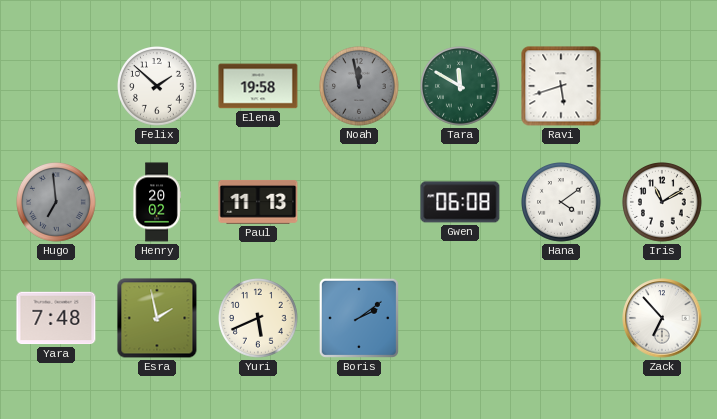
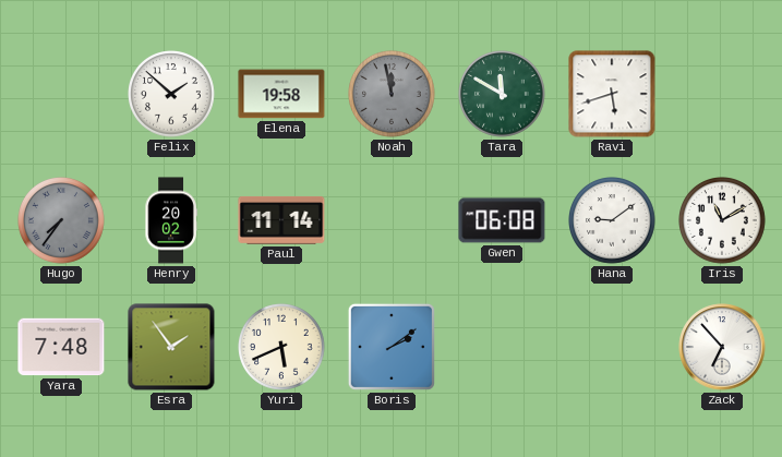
Hugo: 6:59 -> 7:36 (62, 221)
Paul: 11:13 -> 11:14 (281, 220)
Hana: 4:09 -> 9:09 (613, 221)
Esra: 1:58 -> 1:54 (171, 347)
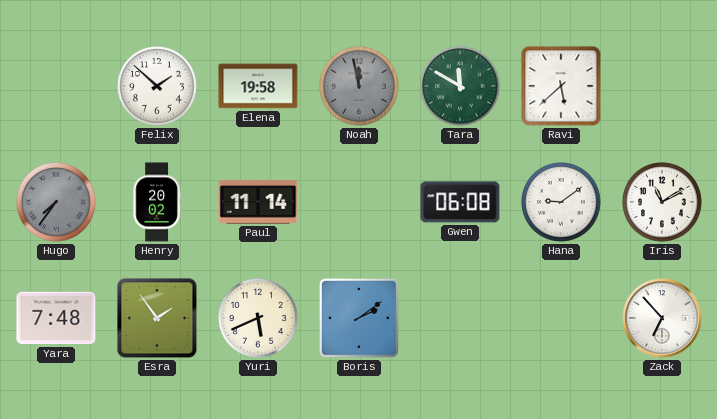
Ravi: 5:42 -> 5:38 (561, 86)
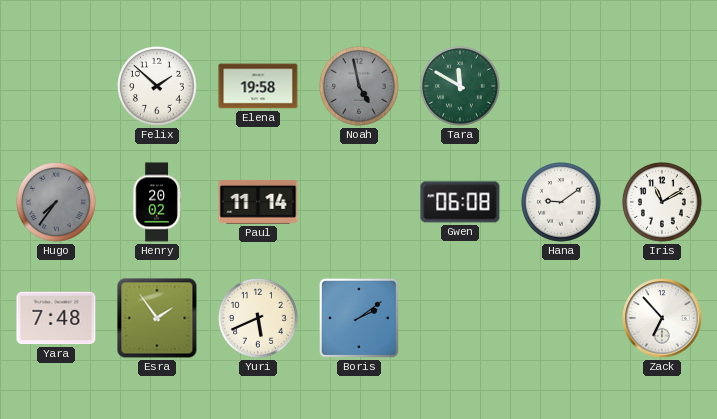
Noah: 11:58 -> 4:58 (360, 87)
Ravi: 5:38 -> none (561, 86)
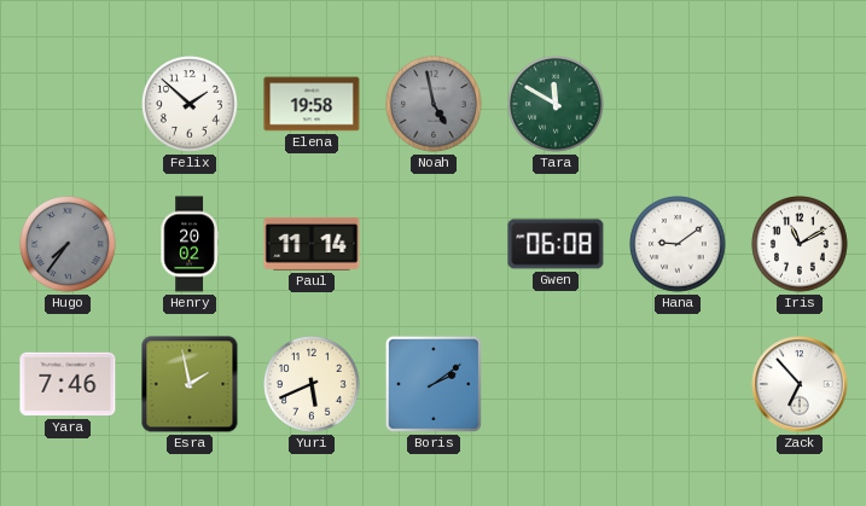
Yara: 7:48 -> 7:46 (68, 384)
Esra: 1:54 -> 1:58 (190, 384)
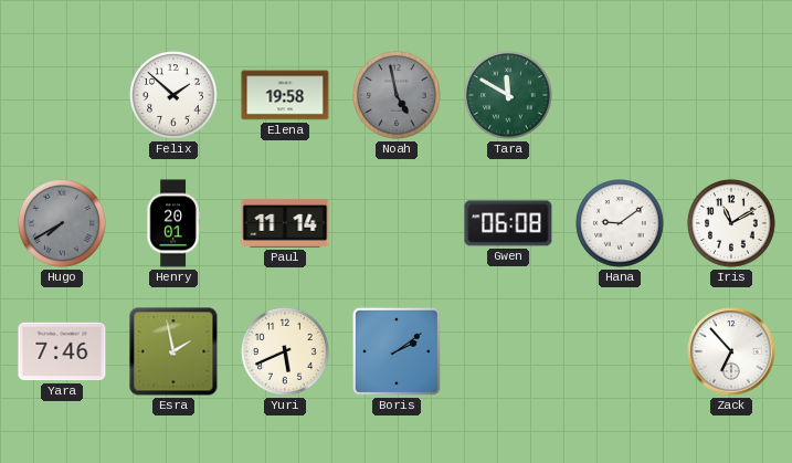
Hugo: 7:36 -> 7:40 (63, 224)
Henry: 20:02 -> 20:01 (173, 223)
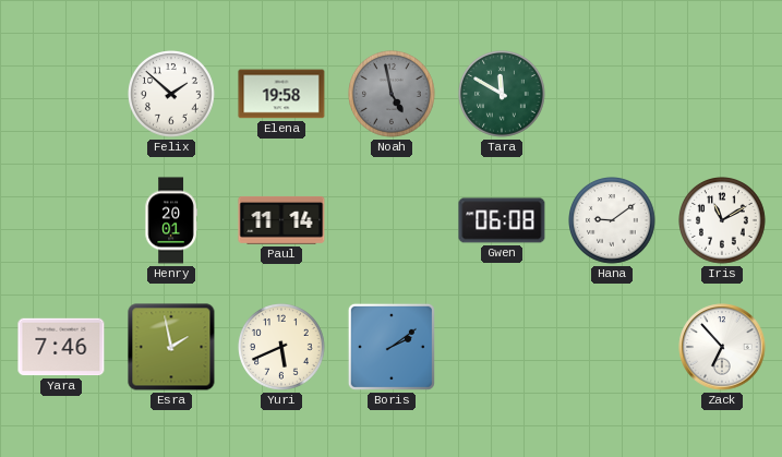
Hugo: 7:40 -> none (63, 224)
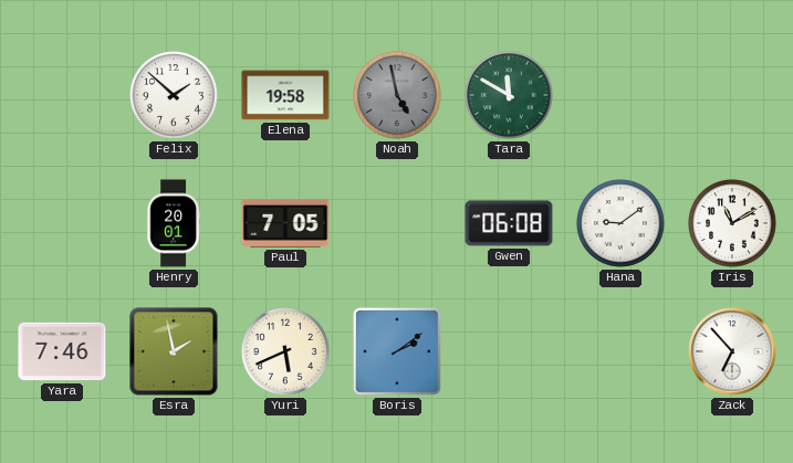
Paul: 11:14 -> 7:05 (285, 223)
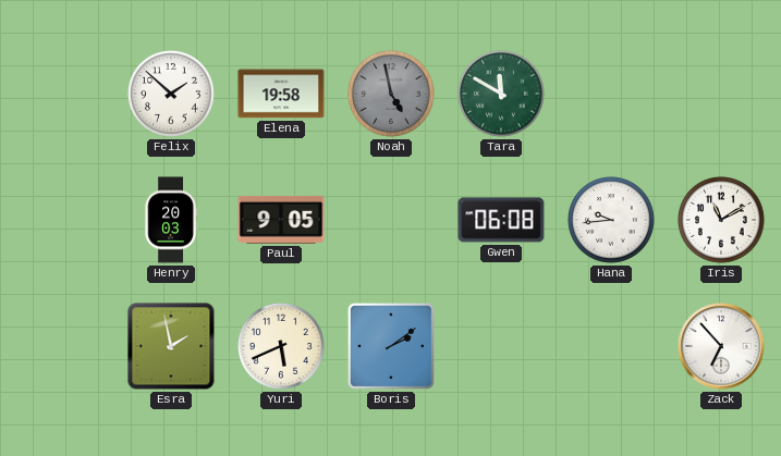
Henry: 20:01 -> 20:03 (171, 220)
Paul: 7:05 -> 9:05 (281, 220)
Hana: 9:09 -> 9:44 (612, 221)
Yara: 7:46 -> none (62, 351)
